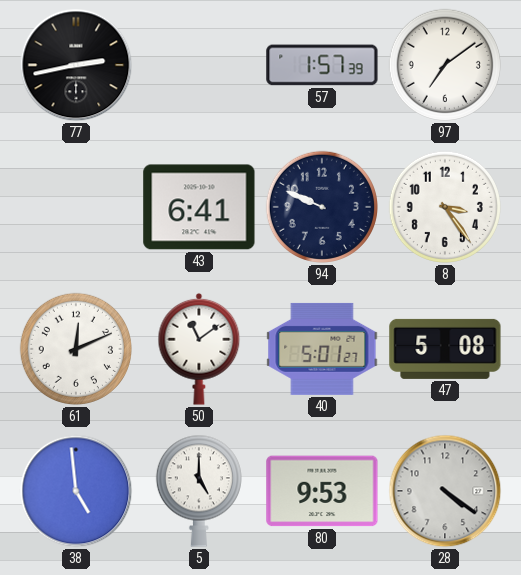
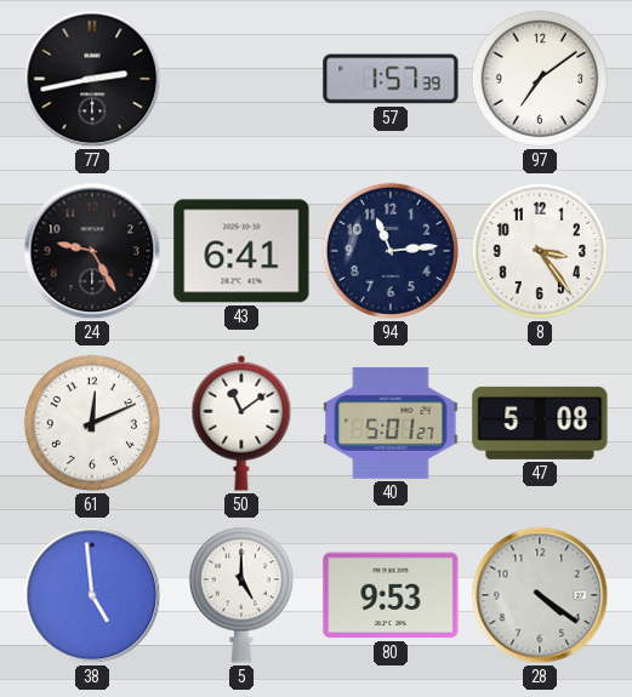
24: none -> 9:25 (92, 251)
94: 9:49 -> 11:14 (391, 251)
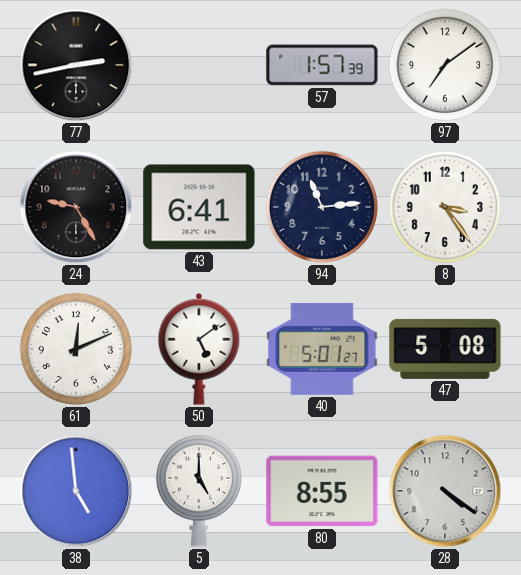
50: 11:09 -> 5:09 (199, 349)
80: 9:53 -> 8:55 (322, 491)
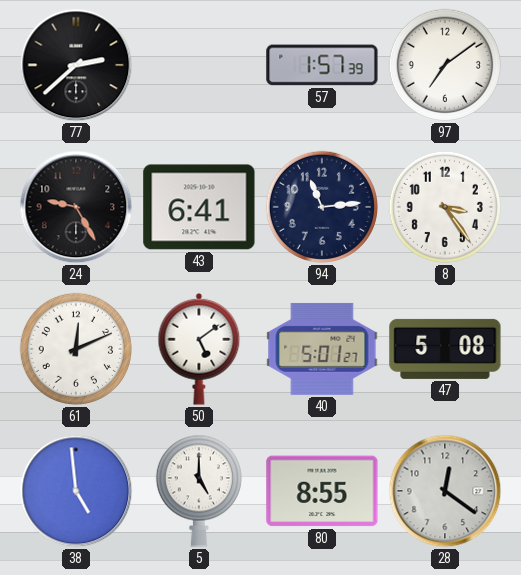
77: 2:43 -> 2:38 (76, 65)
28: 4:21 -> 12:21 (445, 491)
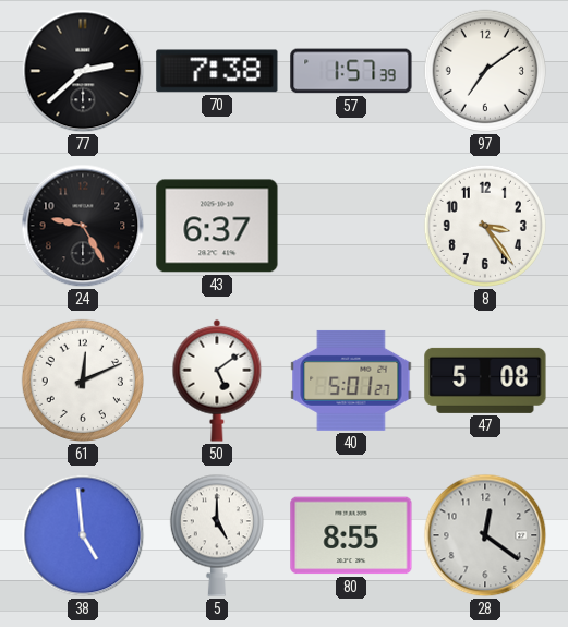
70: none -> 7:38 (217, 71)
43: 6:41 -> 6:37 (217, 226)
94: 11:14 -> none (322, 207)
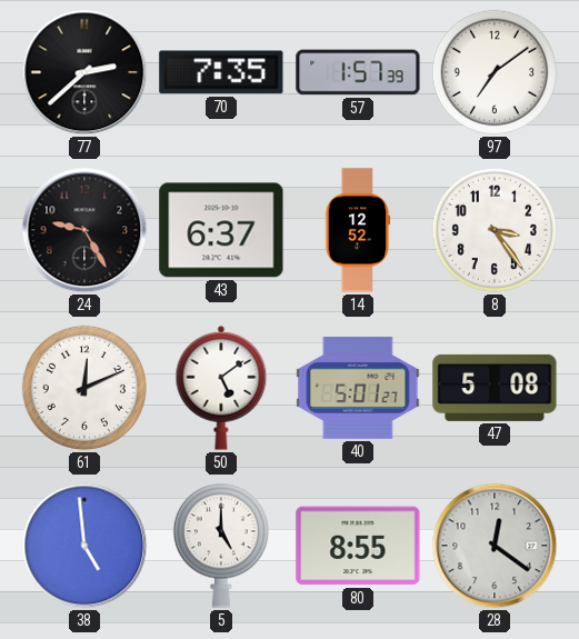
70: 7:38 -> 7:35 (221, 72)
14: none -> 12:52 (358, 230)
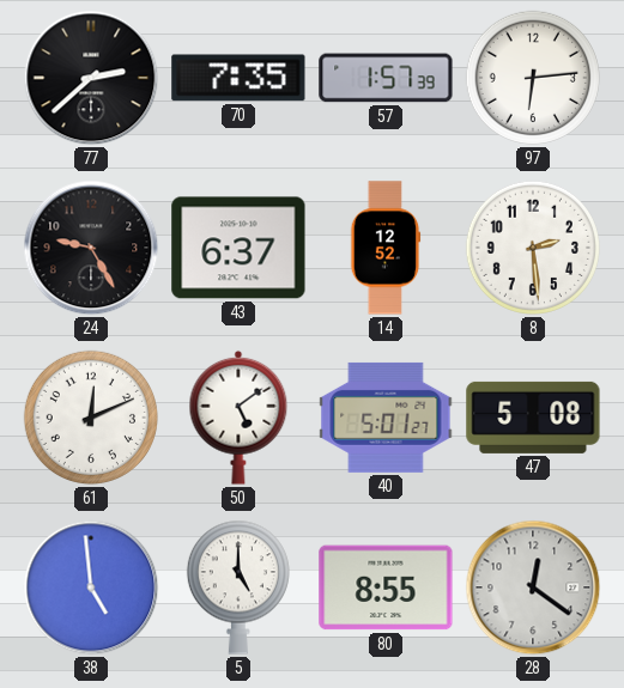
97: 7:09 -> 6:14 (533, 78)
8: 3:24 -> 2:29 (533, 248)
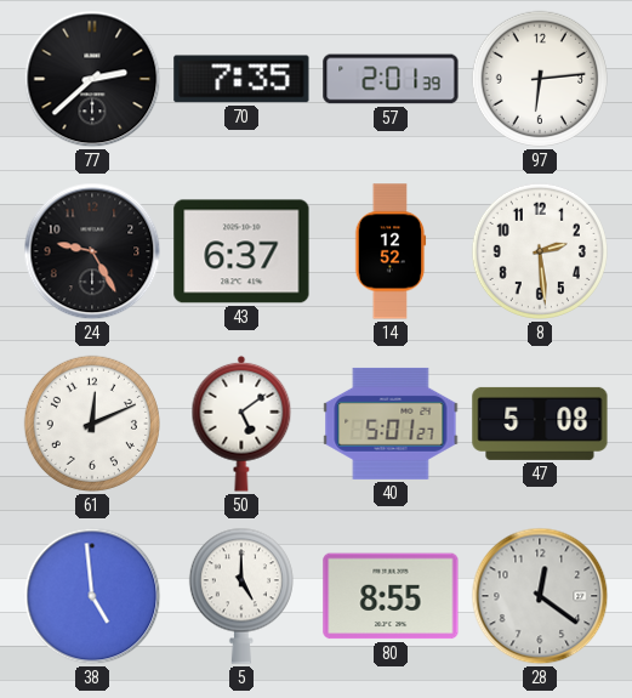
57: 1:57 -> 2:01 (391, 79)
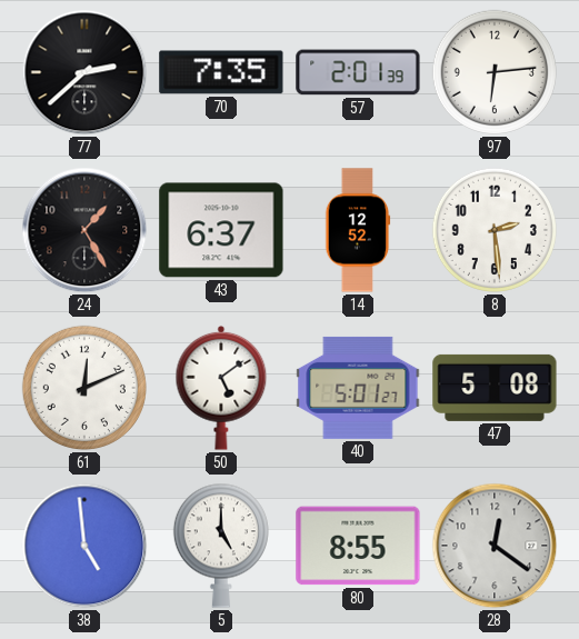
24: 9:25 -> 1:25 (84, 230)
